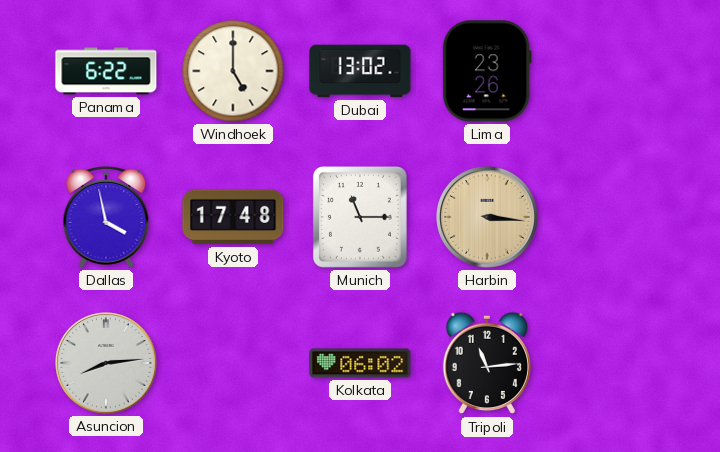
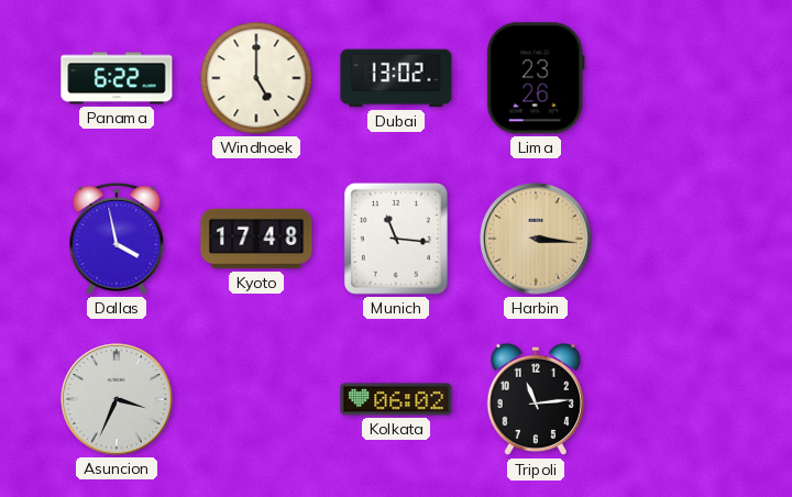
Munich: 11:15 -> 11:16 (396, 239)
Asuncion: 8:14 -> 3:34 (117, 399)
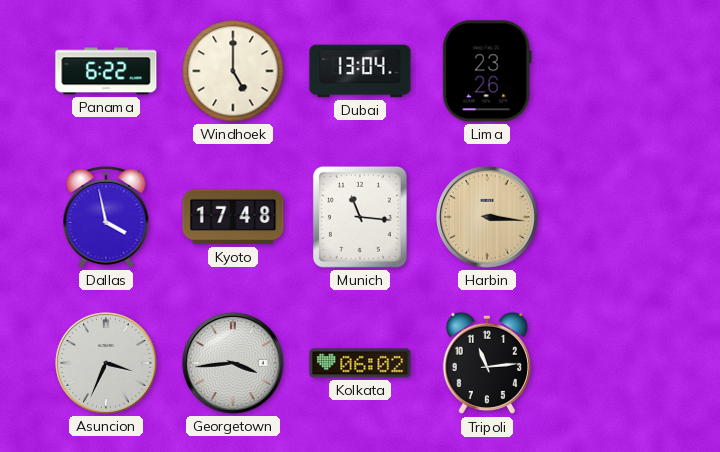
Dubai: 13:02 -> 13:04 (360, 71)
Georgetown: none -> 3:44 (233, 363)
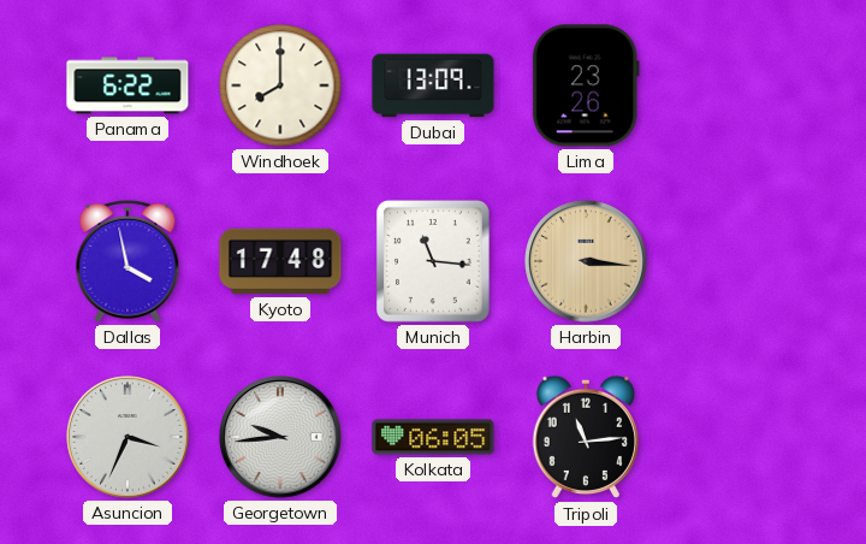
Windhoek: 5:00 -> 8:00 (280, 85)
Dubai: 13:04 -> 13:09 (433, 85)
Georgetown: 3:44 -> 9:44 (280, 437)
Kolkata: 06:02 -> 06:05 (433, 437)
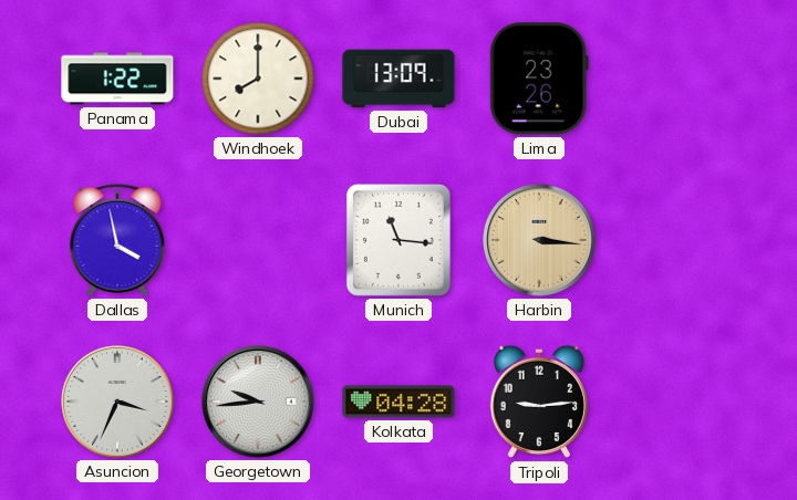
Panama: 6:22 -> 1:22 (117, 79)
Kyoto: 17:48 -> none (280, 261)
Kolkata: 06:05 -> 04:28 (398, 402)
Tripoli: 11:14 -> 9:14 (538, 402)
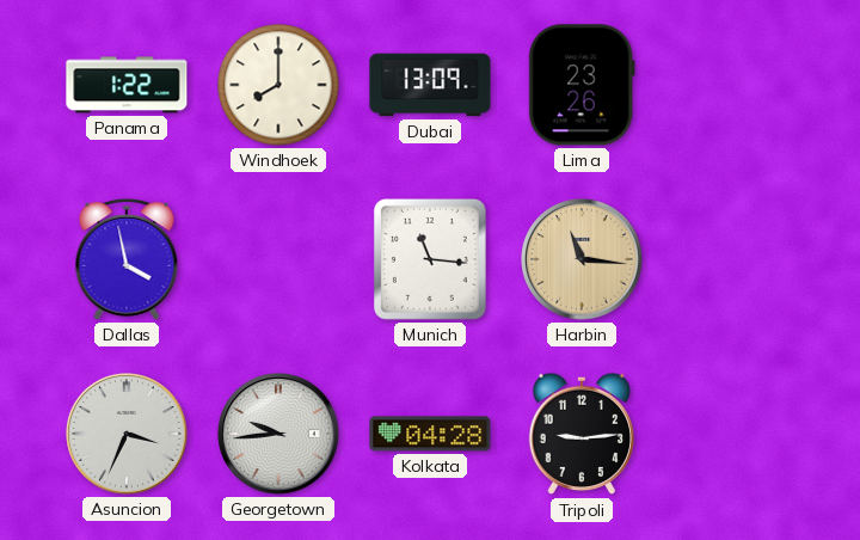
Harbin: 3:16 -> 11:16 (582, 259)
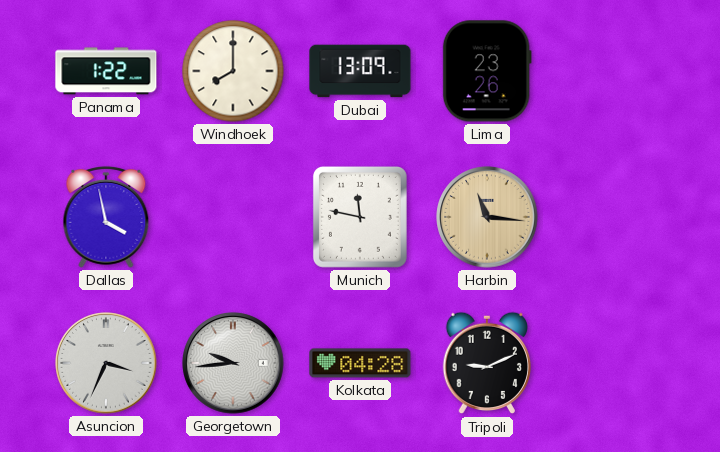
Munich: 11:16 -> 11:47 (360, 217)
Tripoli: 9:14 -> 9:11 (486, 363)
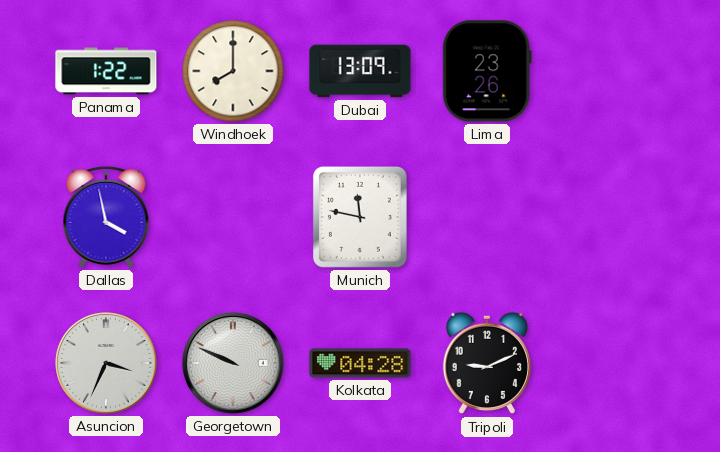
Harbin: 11:16 -> none (487, 217)
Georgetown: 9:44 -> 9:49 (233, 363)
